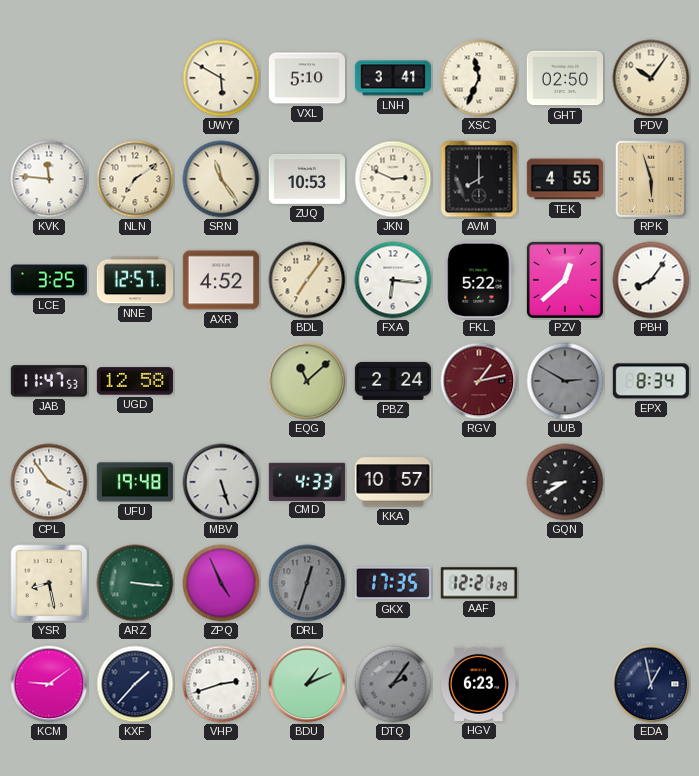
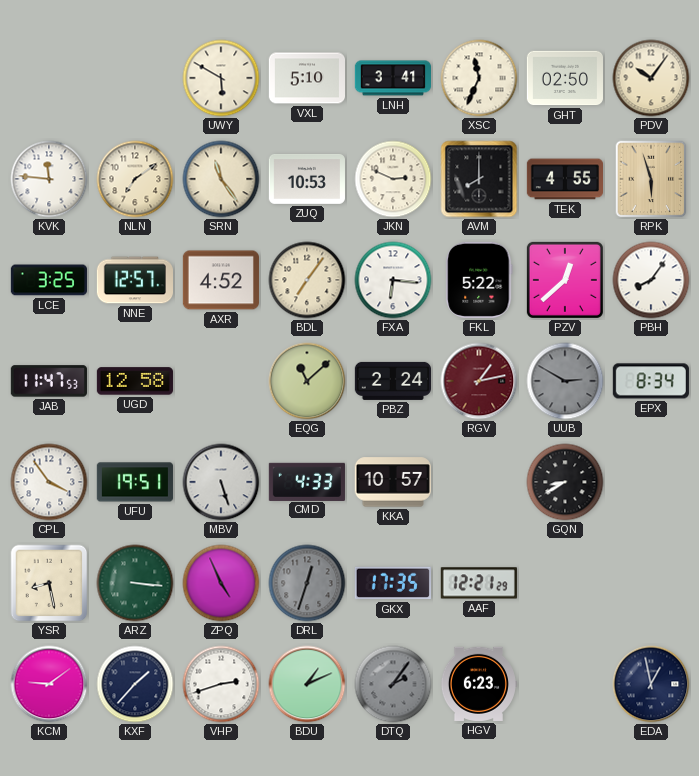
UFU: 19:48 -> 19:51 (135, 482)
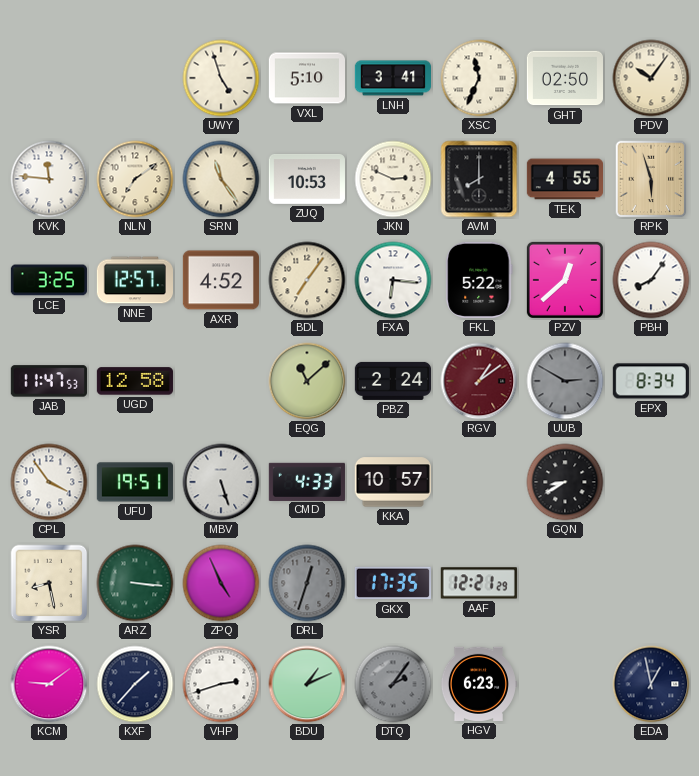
UWY: 5:50 -> 4:57 (221, 78)
RGV: 1:13 -> 1:09 (479, 381)
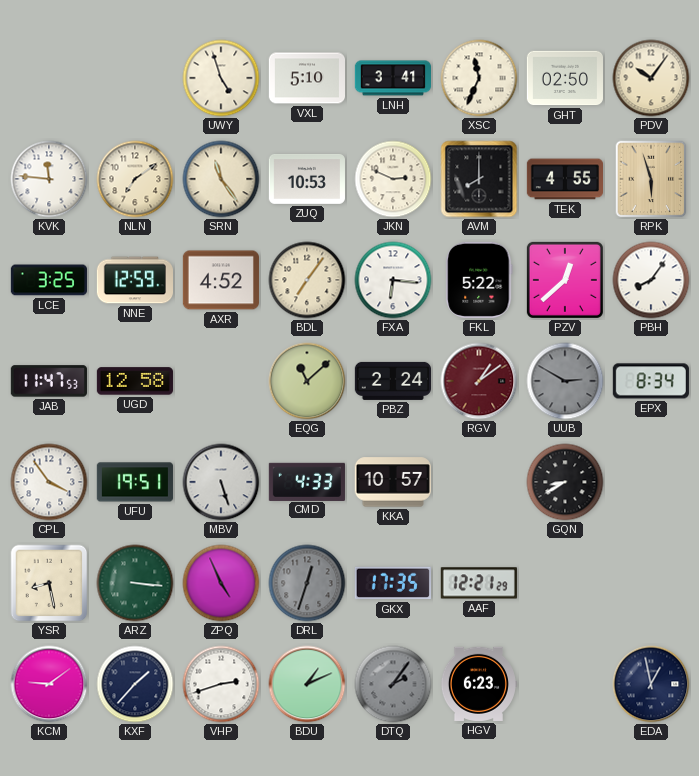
NNE: 12:57 -> 12:59 (134, 280)
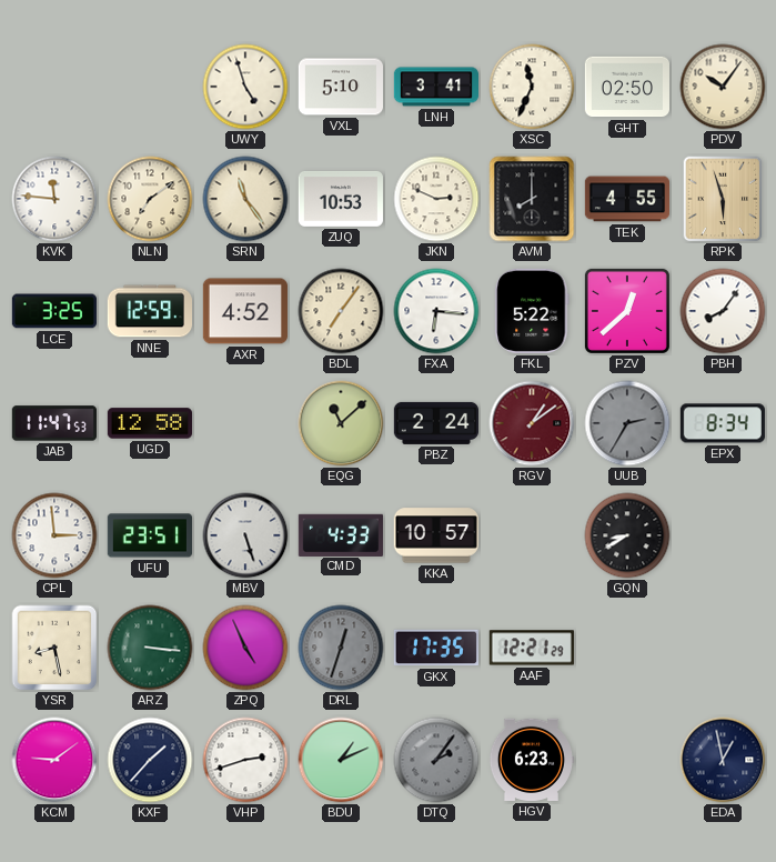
UUB: 2:50 -> 2:35 (627, 423)
CPL: 3:54 -> 2:59 (54, 535)
UFU: 19:51 -> 23:51 (150, 535)
